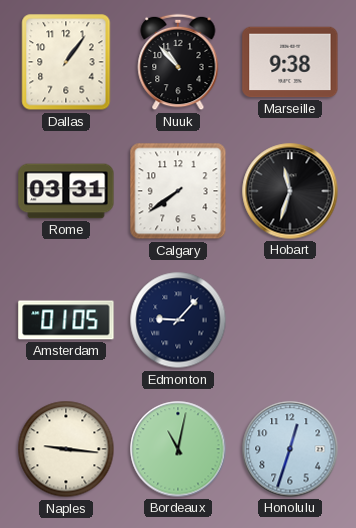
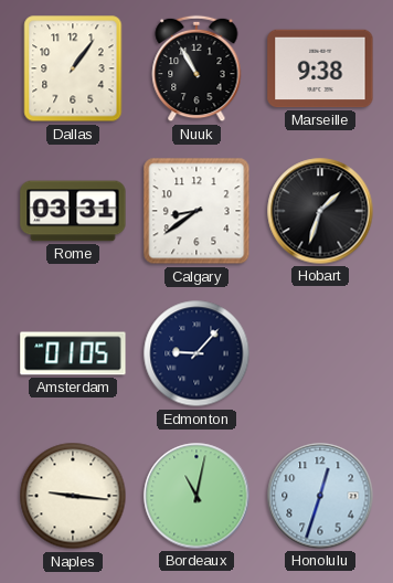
Nuuk: 10:53 -> 10:55 (197, 68)
Calgary: 7:39 -> 8:39 (197, 211)
Hobart: 11:33 -> 1:33 (320, 211)
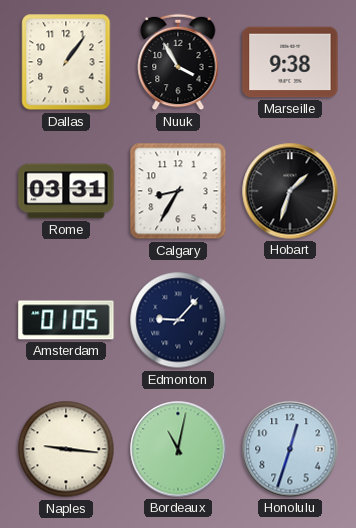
Nuuk: 10:55 -> 3:55 (178, 62)
Calgary: 8:39 -> 8:35 (178, 191)
